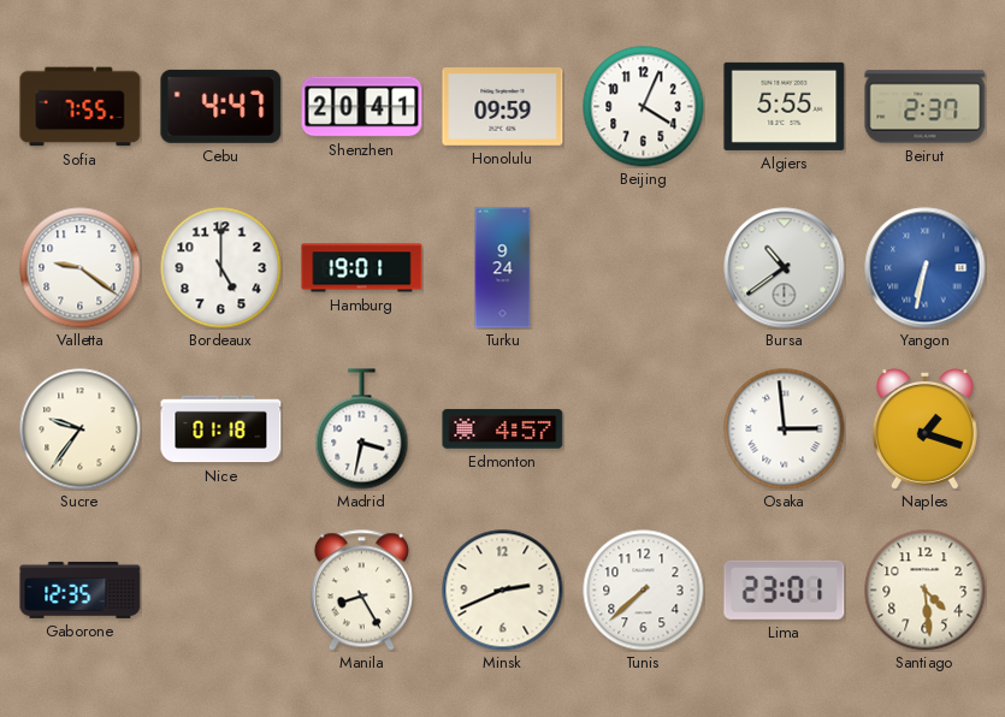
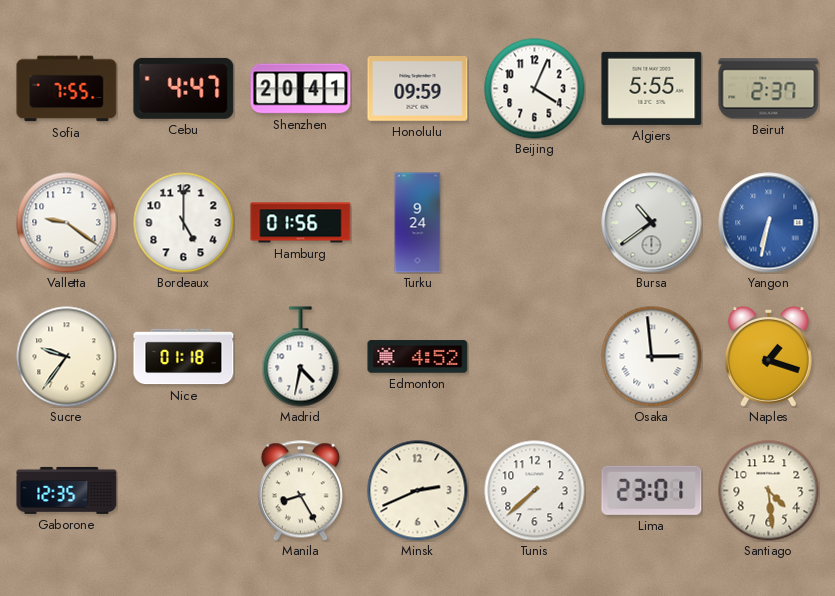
Hamburg: 19:01 -> 01:56 (301, 223)
Madrid: 3:32 -> 4:32 (301, 357)
Edmonton: 4:57 -> 4:52 (418, 357)
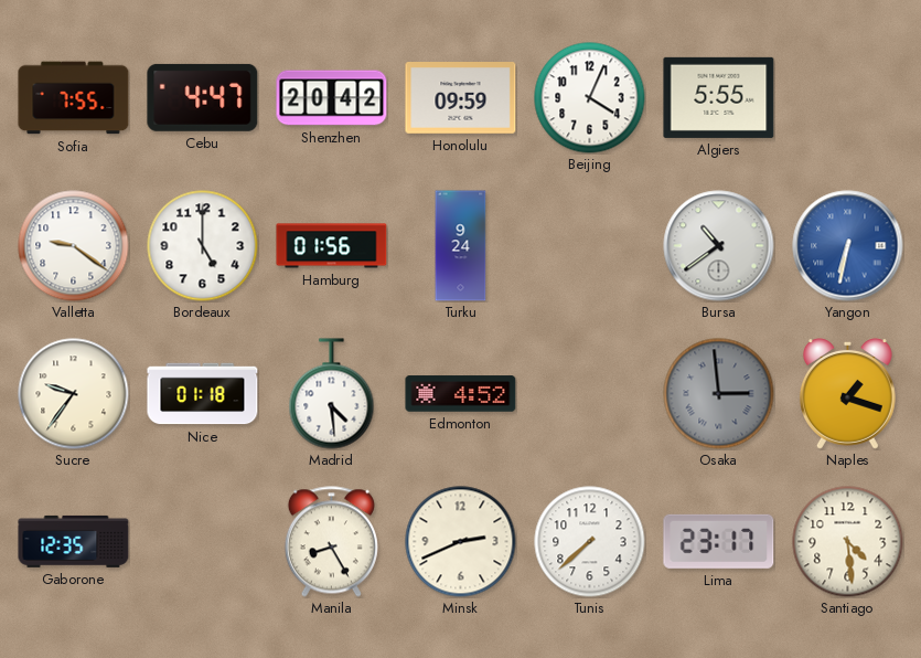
Shenzhen: 20:41 -> 20:42 (332, 98)
Beirut: 2:37 -> none (769, 89)
Madrid: 4:32 -> 4:29 (332, 394)
Osaka dial: white -> grey (719, 394)
Lima: 23:01 -> 23:17 (719, 541)
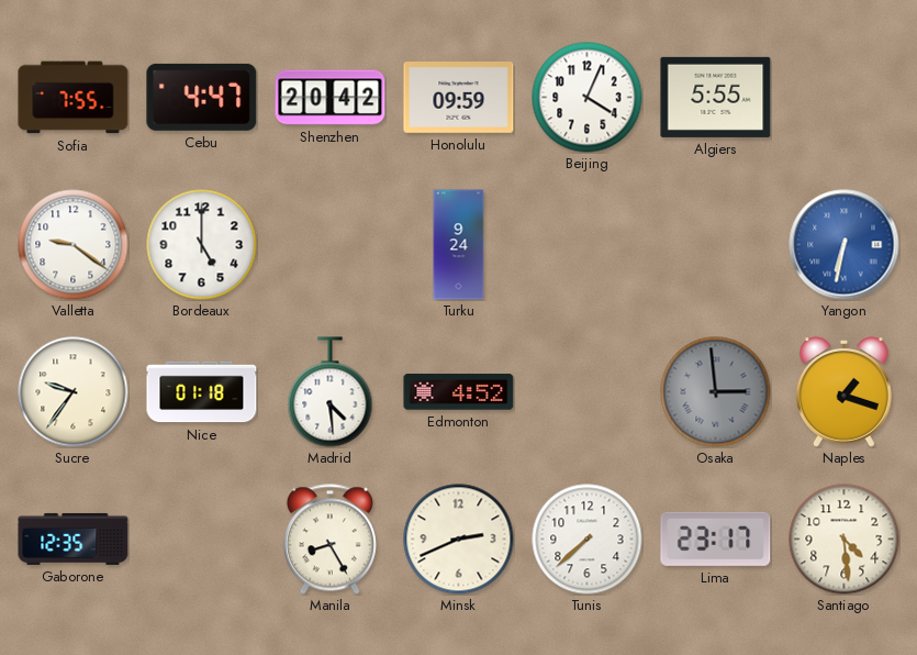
Hamburg: 01:56 -> none (332, 246)
Bursa: 10:39 -> none (719, 246)
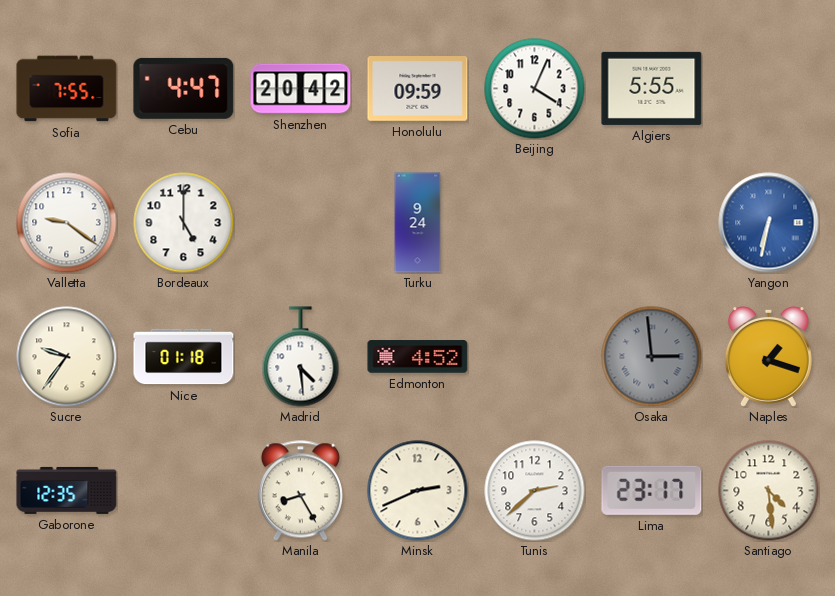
Tunis: 7:38 -> 2:38 (535, 491)
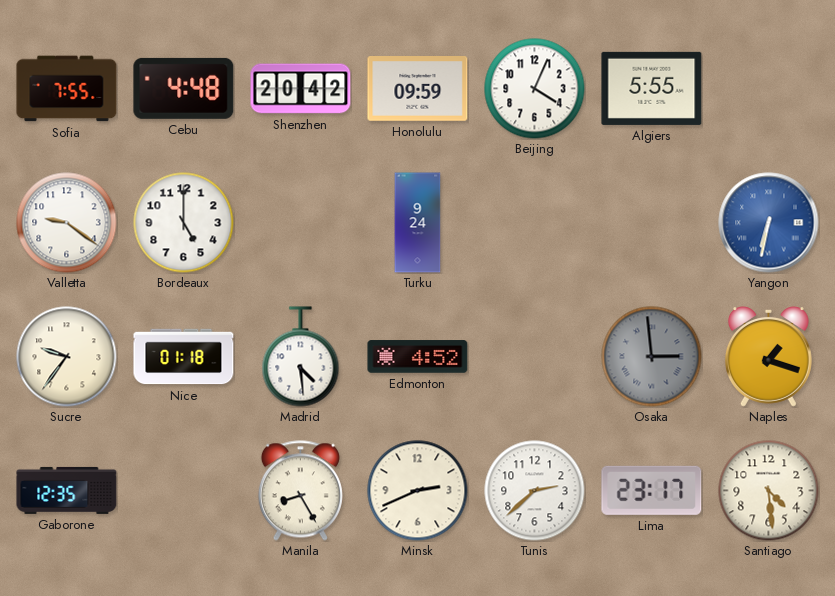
Cebu: 4:47 -> 4:48 (184, 88)
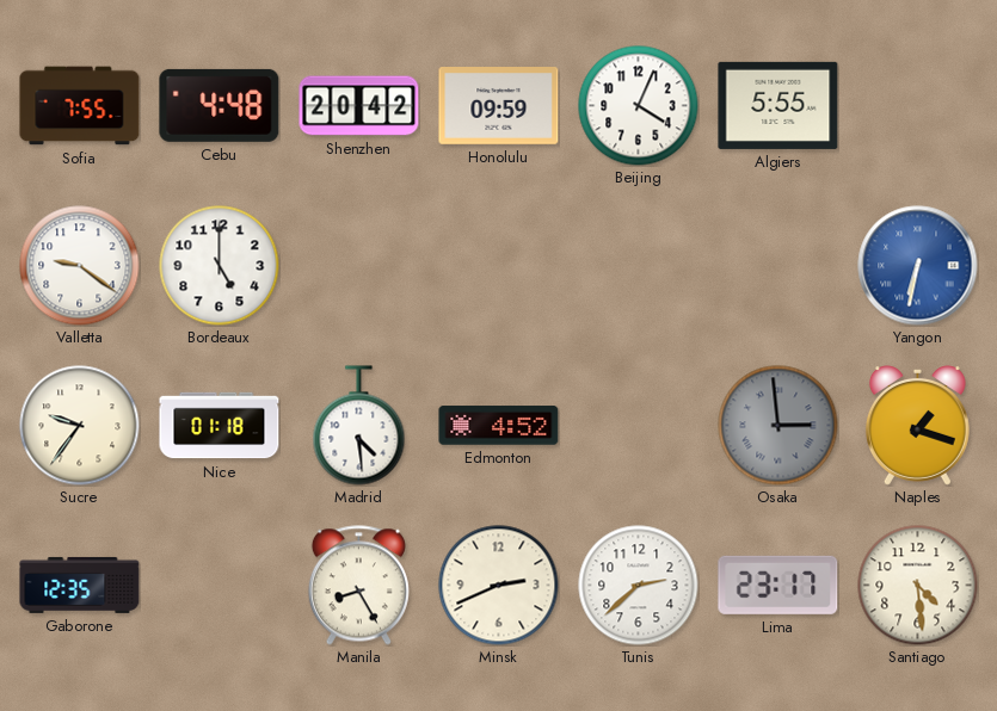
Turku: 9:24 -> none (418, 223)
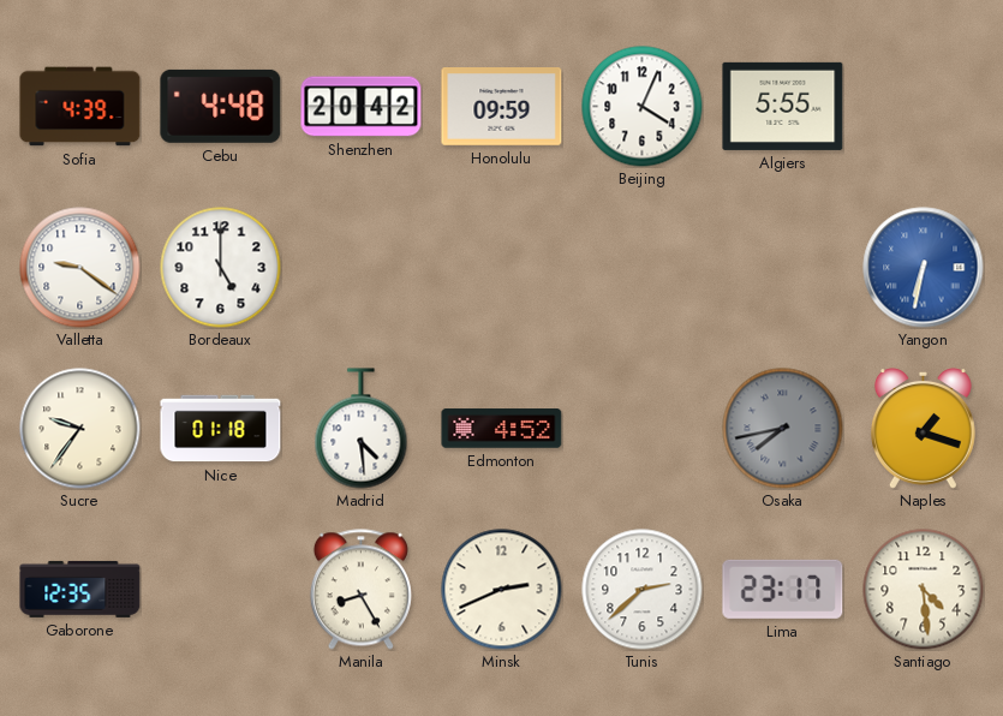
Sofia: 7:55 -> 4:39 (80, 107)
Osaka: 2:59 -> 7:43 (783, 429)
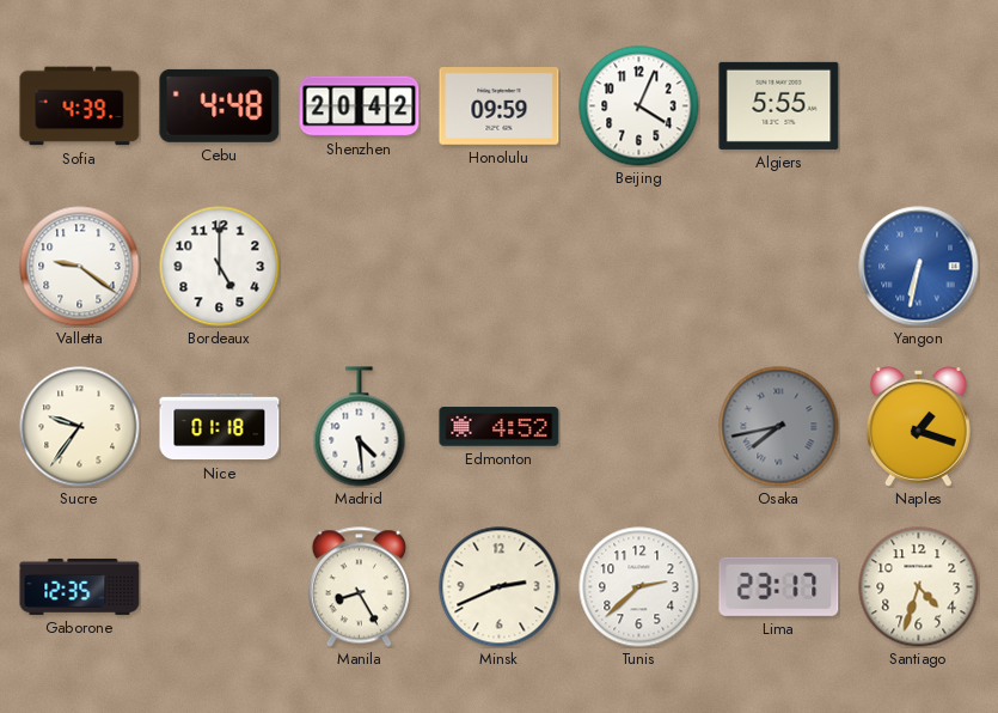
Santiago: 4:29 -> 4:33 (919, 587)
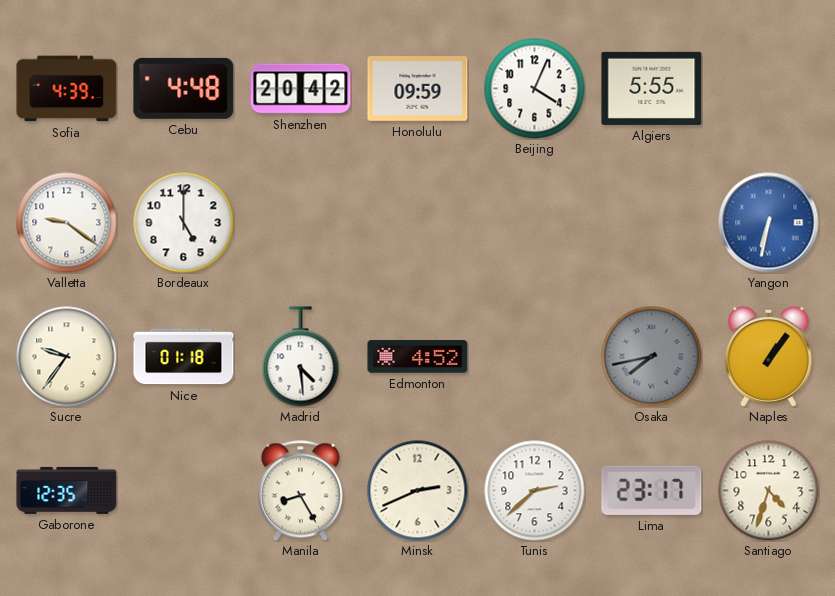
Naples: 1:18 -> 1:06 (768, 357)
